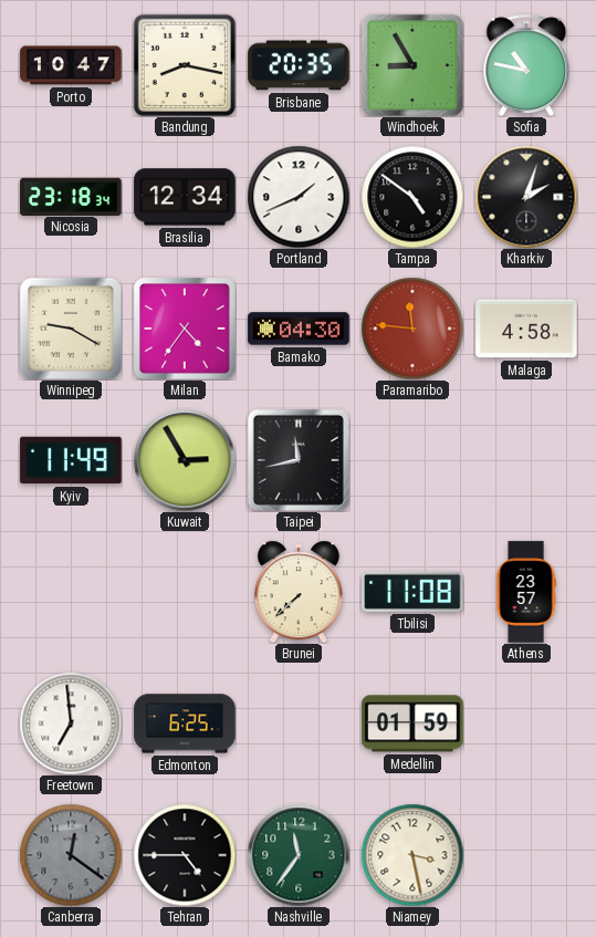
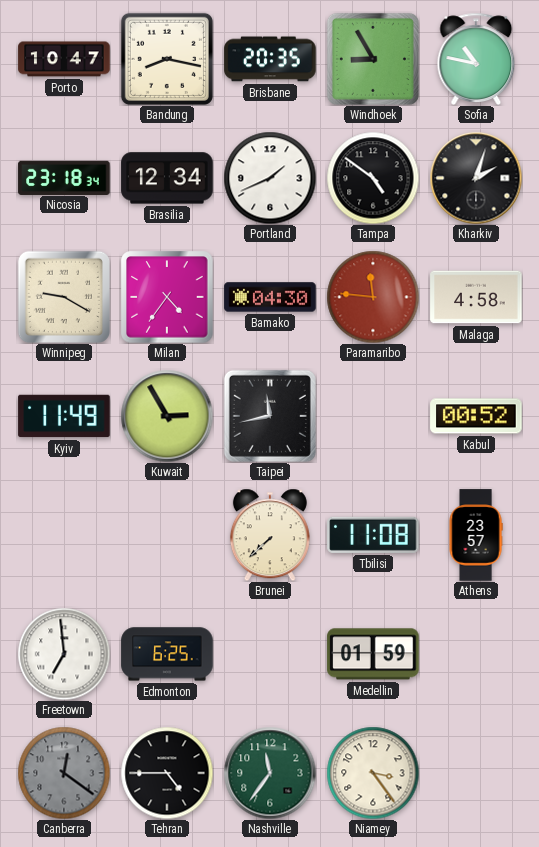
Kabul: none -> 00:52 (476, 416)
Niamey: 3:28 -> 3:24 (373, 773)
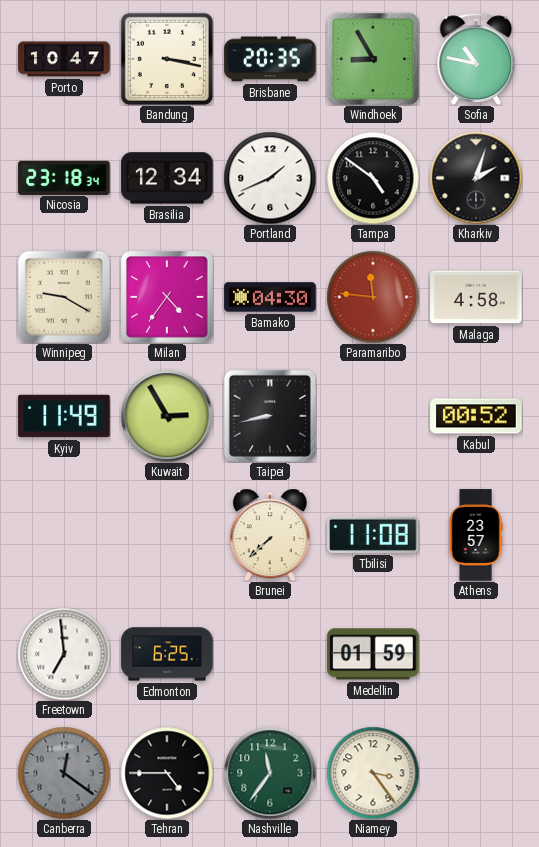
Bandung: 8:17 -> 3:17 (167, 59)
Taipei: 11:43 -> 8:43 (270, 416)
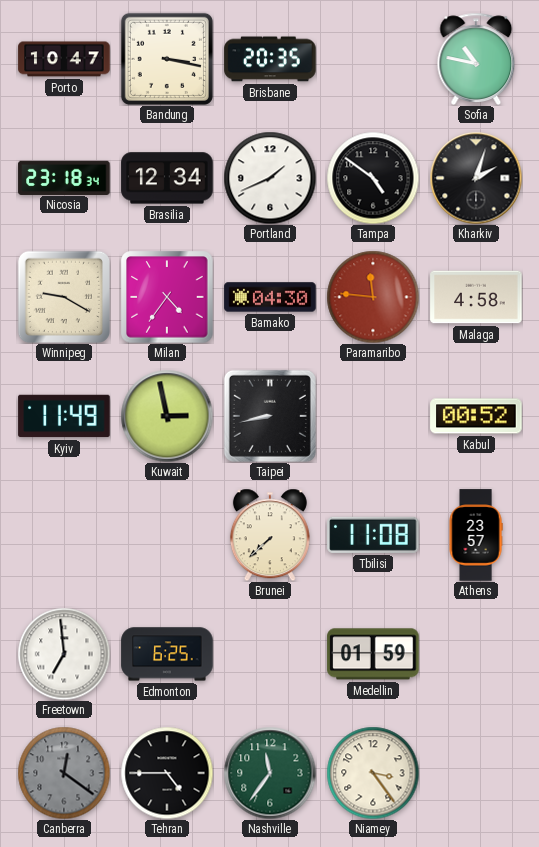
Windhoek: 8:55 -> none (373, 59)
Kuwait: 2:55 -> 2:58 (167, 416)
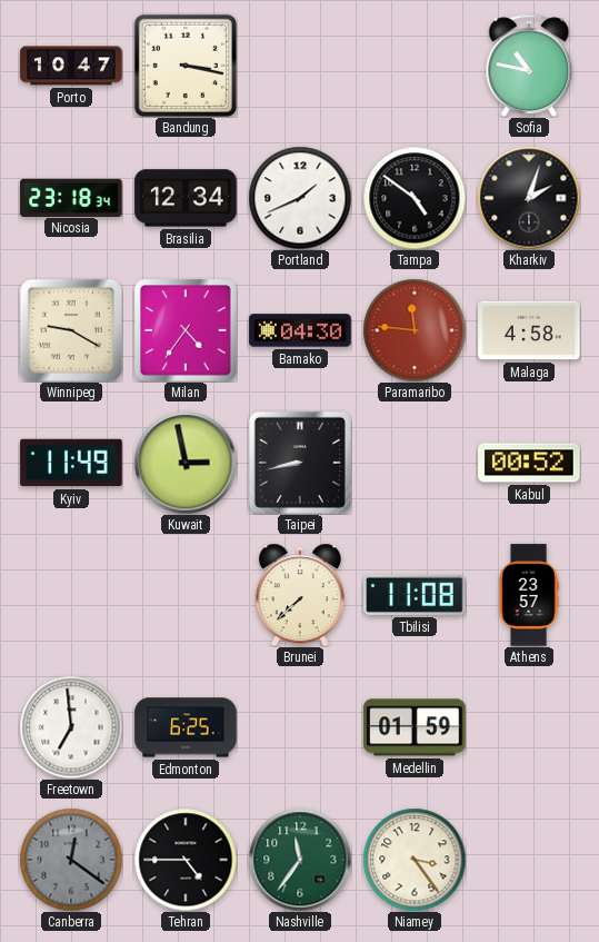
Brisbane: 20:35 -> none (270, 59)
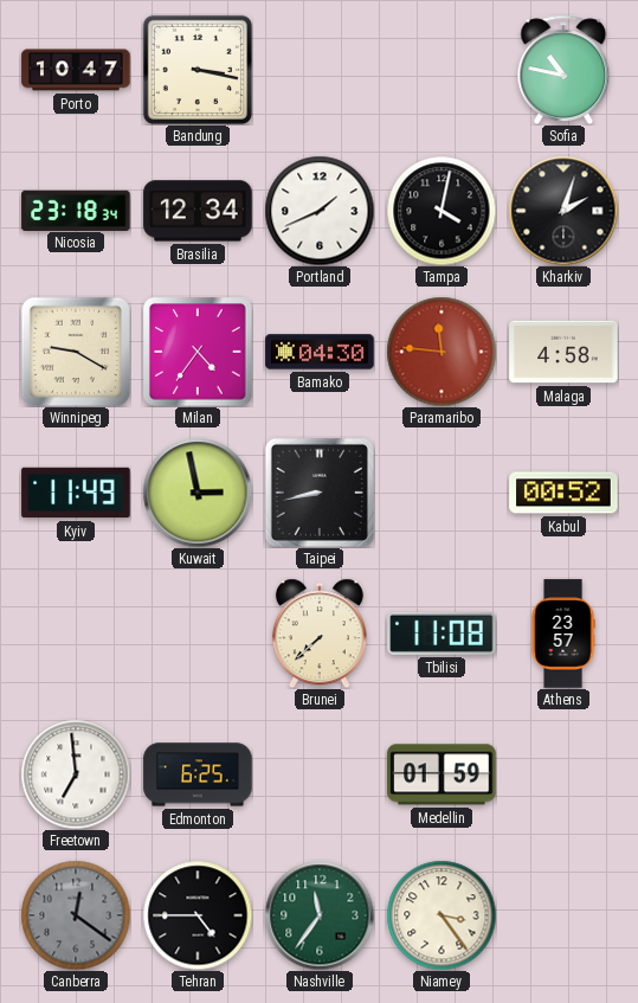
Tampa: 4:51 -> 4:02 (442, 211)
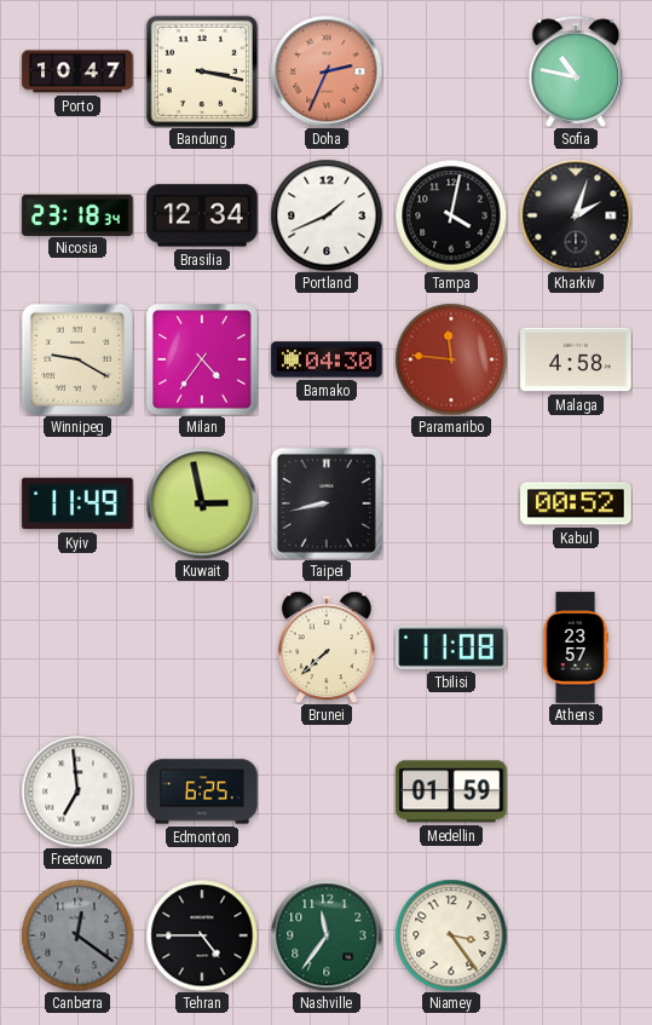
Doha: none -> 2:34 (327, 71)
